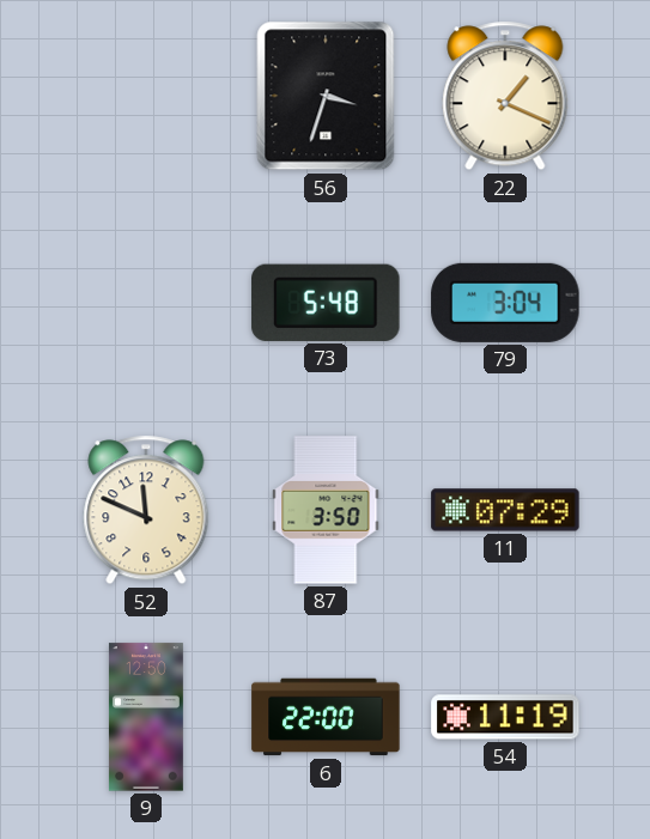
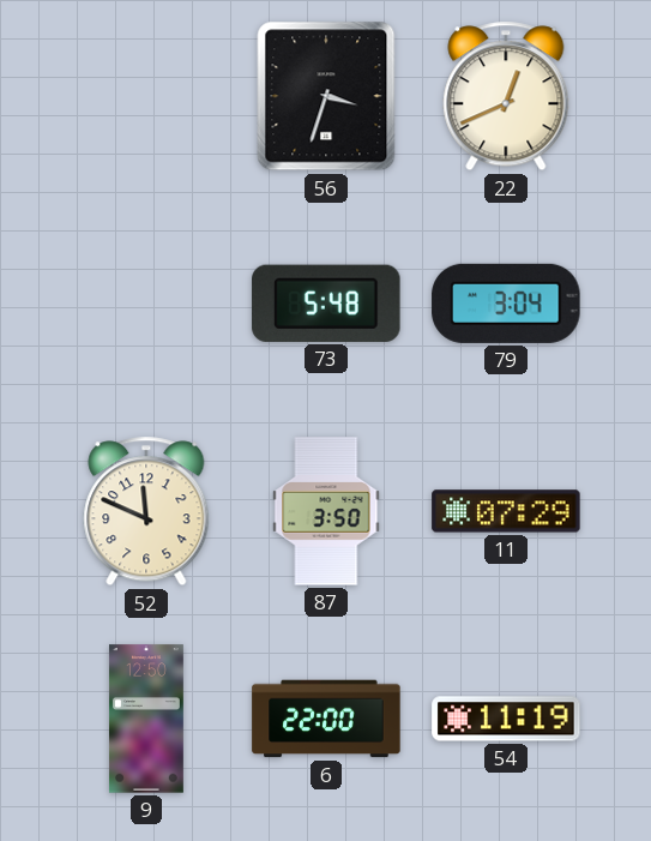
22: 1:19 -> 12:41 (506, 96)
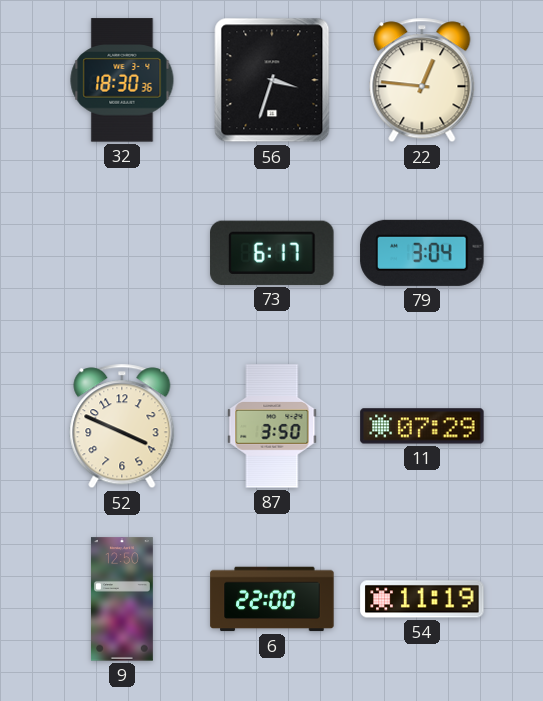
32: none -> 18:30 (122, 80)
22: 12:41 -> 12:46 (422, 80)
73: 5:48 -> 6:17 (272, 253)
52: 11:49 -> 3:49 (122, 426)
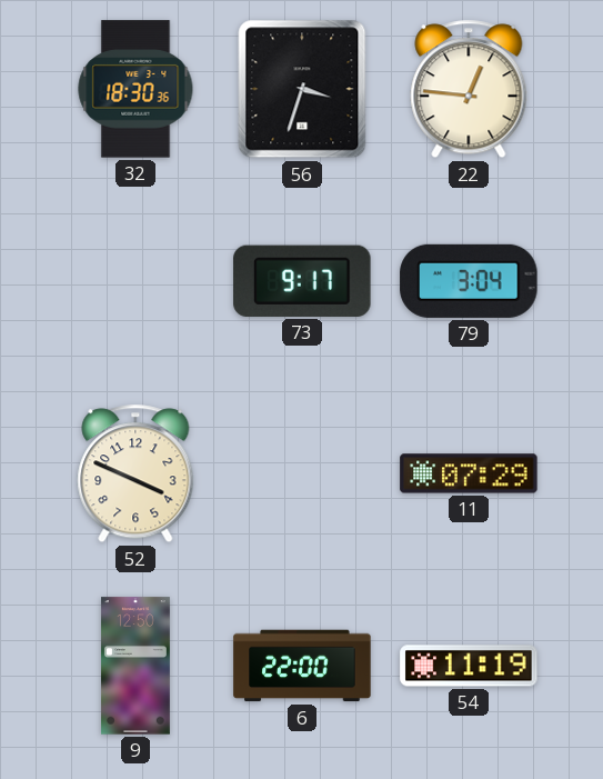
73: 6:17 -> 9:17 (302, 281)
87: 3:50 -> none (272, 426)
